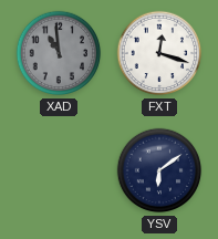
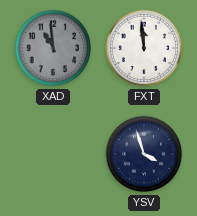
FXT: 12:18 -> 11:59 (144, 48)
YSV: 6:09 -> 3:57 (144, 154)
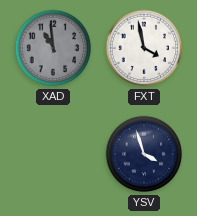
FXT: 11:59 -> 3:58 (144, 48)
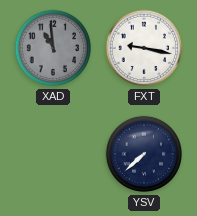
FXT: 3:58 -> 9:17 (144, 48)
YSV: 3:57 -> 7:38 (144, 154)
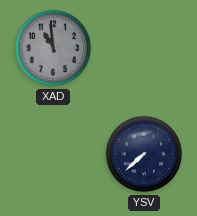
FXT: 9:17 -> none (144, 48)
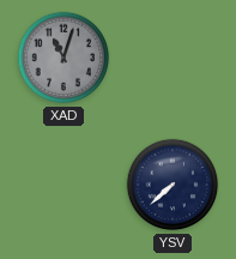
XAD: 10:59 -> 11:03 (63, 58)
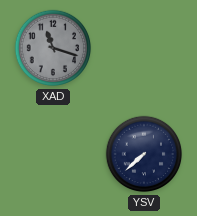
XAD: 11:03 -> 11:18 (53, 48)
